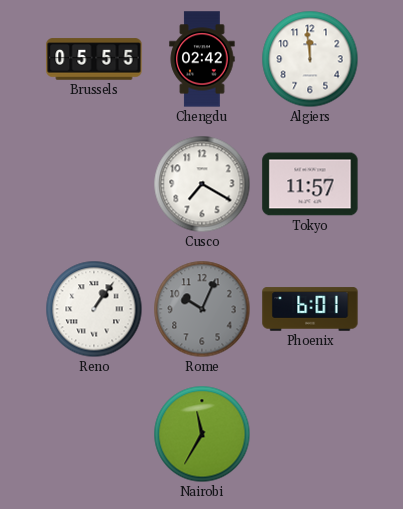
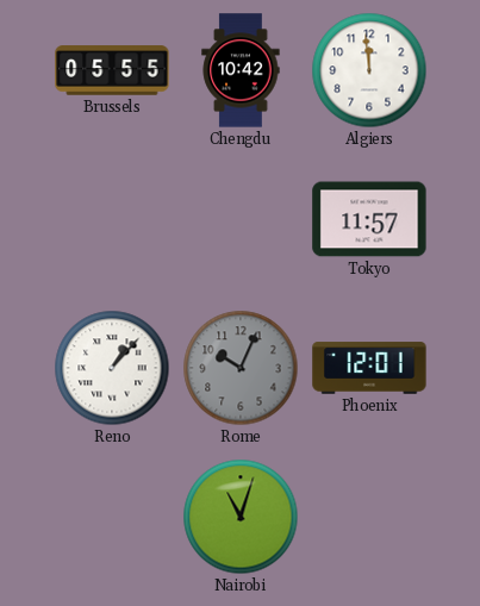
Chengdu: 02:42 -> 10:42 (241, 70)
Cusco: 7:20 -> none (202, 184)
Reno: 1:06 -> 1:07 (112, 368)
Phoenix: 6:01 -> 12:01 (369, 368)
Nairobi: 11:35 -> 11:03 (241, 517)
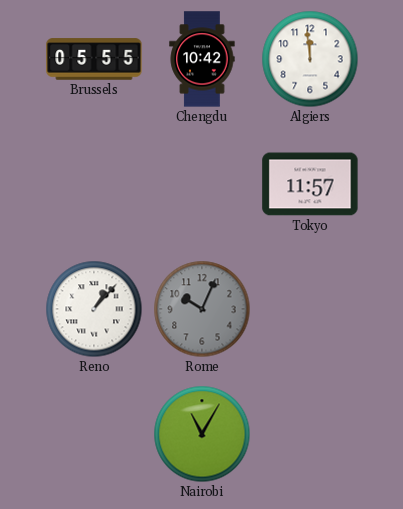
Phoenix: 12:01 -> none (369, 368)
Nairobi: 11:03 -> 11:05 (202, 434)
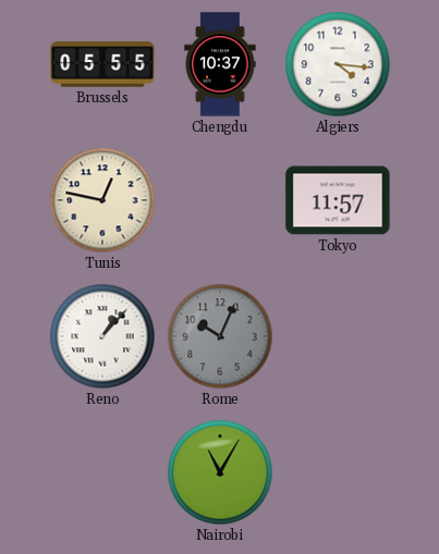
Chengdu: 10:42 -> 10:37 (220, 64)
Algiers: 11:59 -> 4:16 (338, 64)
Tunis: none -> 12:47 (102, 200)
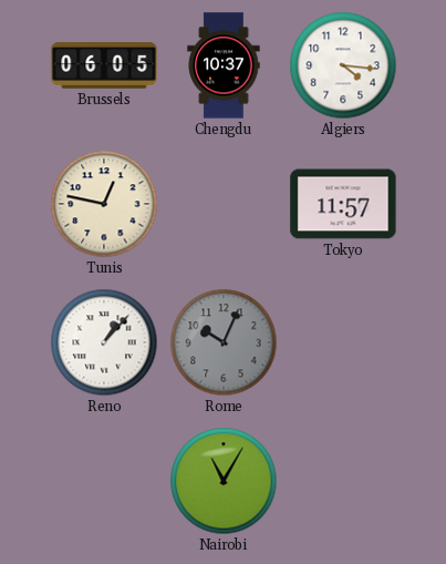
Brussels: 05:55 -> 06:05 (104, 65)
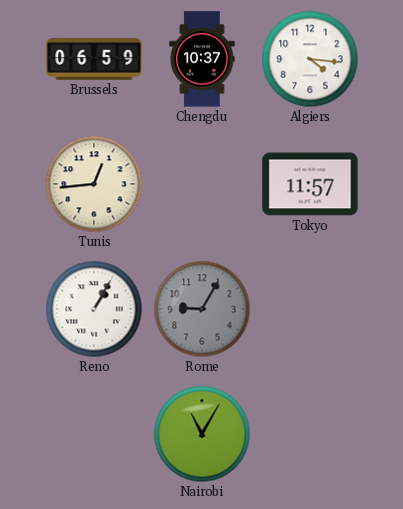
Brussels: 06:05 -> 06:59 (94, 59)
Tunis: 12:47 -> 12:44 (94, 184)
Reno: 1:07 -> 1:05 (94, 309)
Rome: 10:04 -> 9:05 (202, 309)
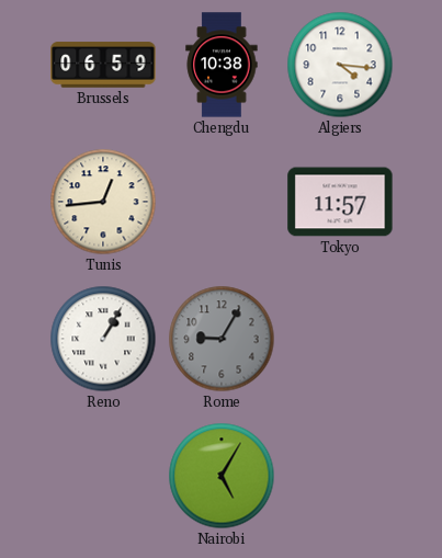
Chengdu: 10:37 -> 10:38 (222, 65)
Nairobi: 11:05 -> 5:05 (222, 476)
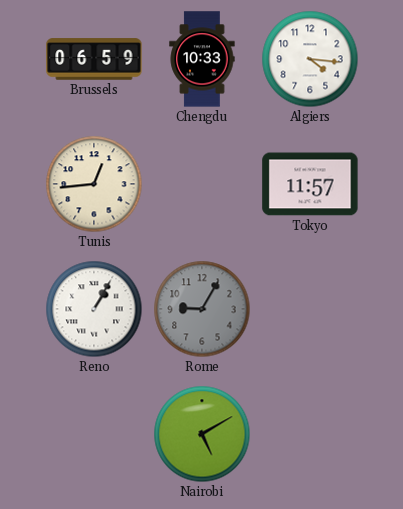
Chengdu: 10:38 -> 10:33 (202, 59)
Nairobi: 5:05 -> 5:10 (202, 434)
